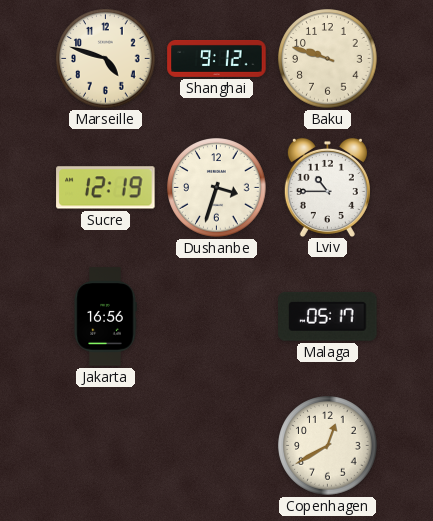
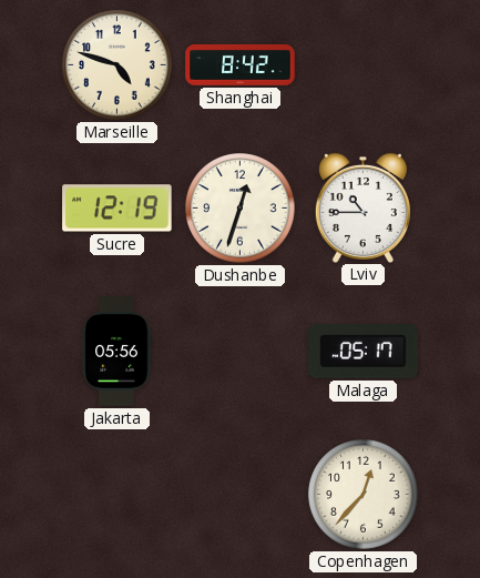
Shanghai: 9:12 -> 8:42 (241, 64)
Baku: 9:48 -> none (328, 59)
Dushanbe: 3:33 -> 12:33 (241, 209)
Jakarta: 16:56 -> 05:56 (116, 352)
Copenhagen: 12:40 -> 12:37 (364, 495)
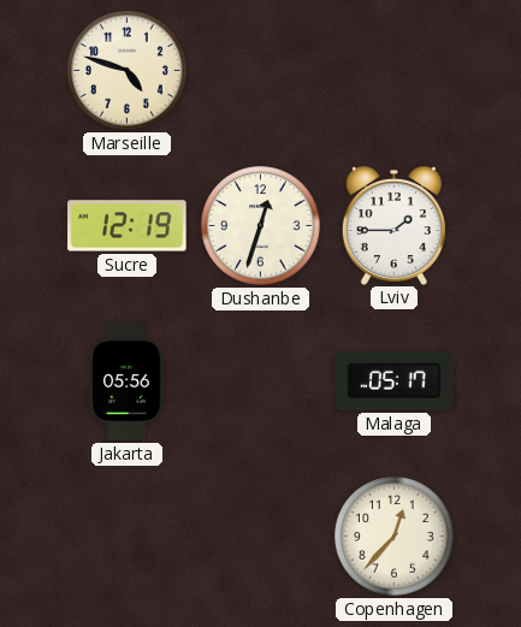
Shanghai: 8:42 -> none (241, 64)
Lviv: 10:45 -> 1:45 (393, 225)
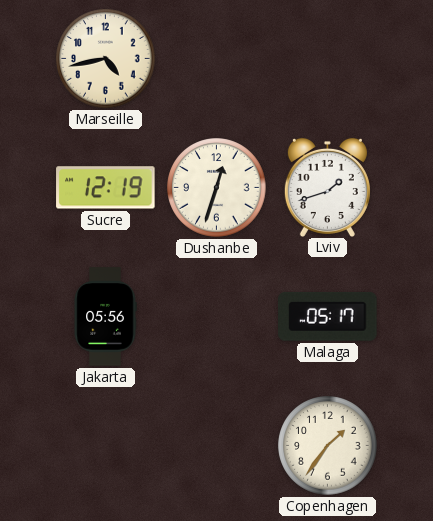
Marseille: 4:48 -> 4:43 (106, 59)
Lviv: 1:45 -> 1:42 (327, 187)
Copenhagen: 12:37 -> 1:36 (328, 446)
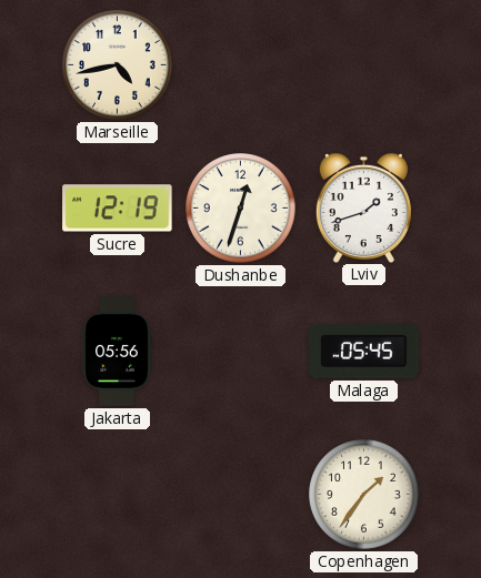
Malaga: 05:17 -> 05:45 (364, 351)
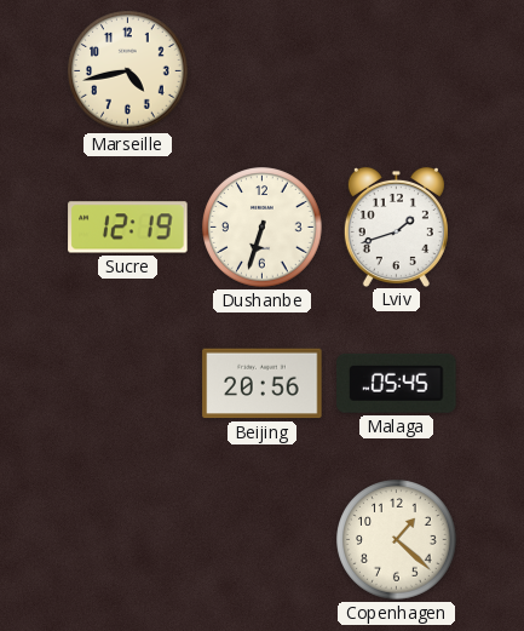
Dushanbe: 12:33 -> 6:33 (263, 228)
Jakarta: 05:56 -> none (117, 352)
Beijing: none -> 20:56 (263, 384)
Copenhagen: 1:36 -> 1:22 (397, 540)
